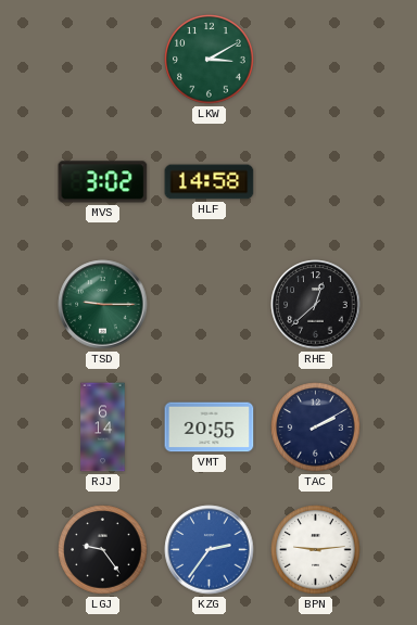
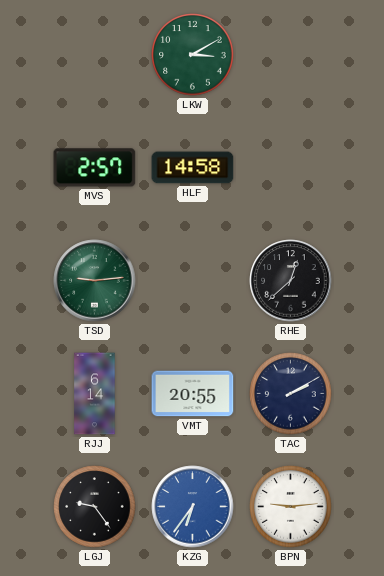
MVS: 3:02 -> 2:57 (95, 168)
TSD: 9:15 -> 9:14 (95, 281)
KZG: 2:36 -> 6:36 (193, 507)
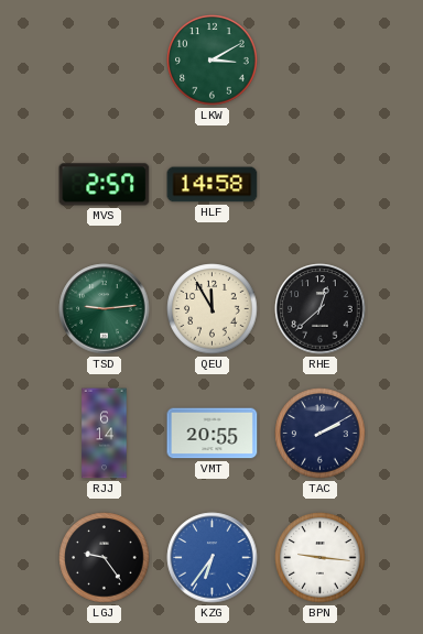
QEU: none -> 11:55 (213, 309)
BPN: 9:14 -> 9:16 (321, 558)
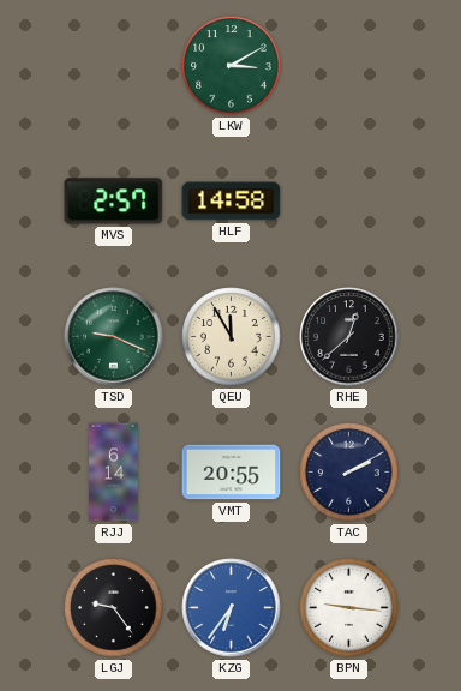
TSD: 9:14 -> 9:19 (114, 337)
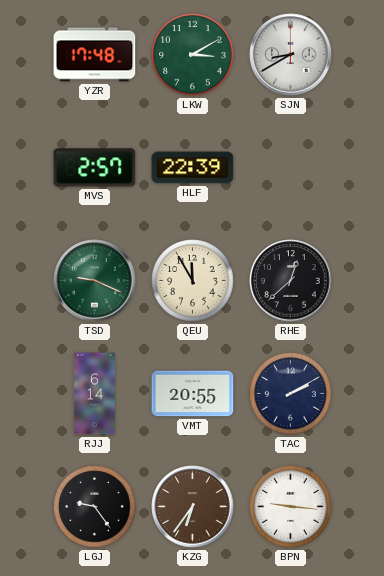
YZR: none -> 17:48 (95, 55)
SJN: none -> 8:40 (291, 55)
HLF: 14:58 -> 22:39 (193, 168)
KZG dial: blue -> brown (193, 507)
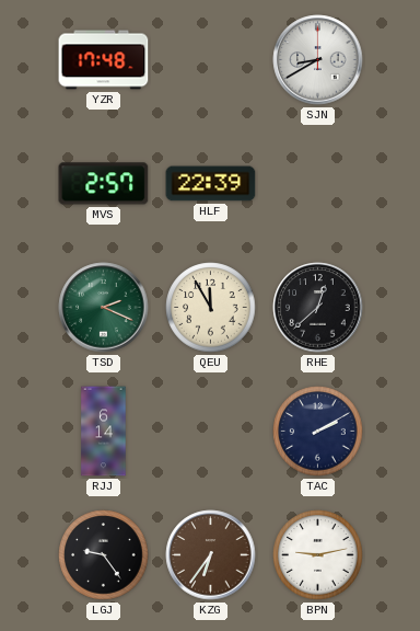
LKW: 3:10 -> none (193, 55)
TSD: 9:19 -> 2:19 (104, 308)
VMT: 20:55 -> none (193, 394)
BPN: 9:16 -> 9:13 (318, 555)
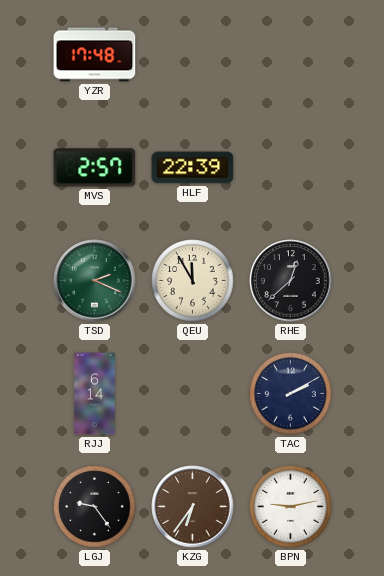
SJN: 8:40 -> none (318, 60)
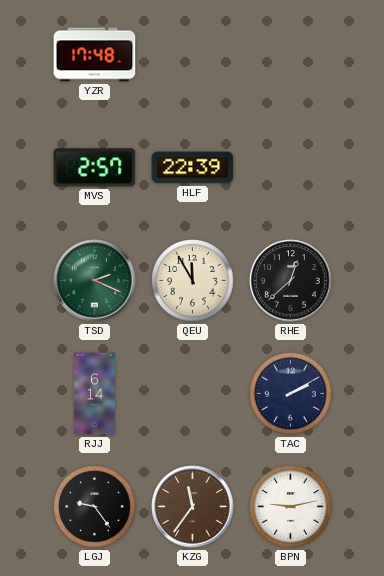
KZG: 6:36 -> 11:36 (193, 507)
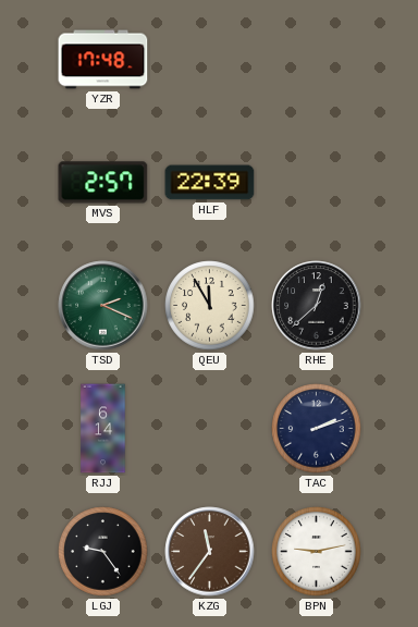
TAC: 2:10 -> 2:12 (317, 429)
